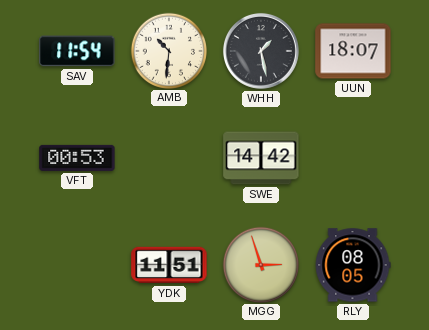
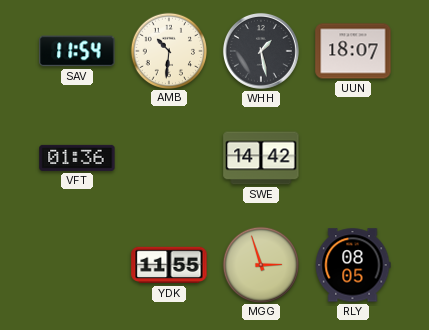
VFT: 00:53 -> 01:36 (77, 158)
YDK: 11:51 -> 11:55 (169, 265)
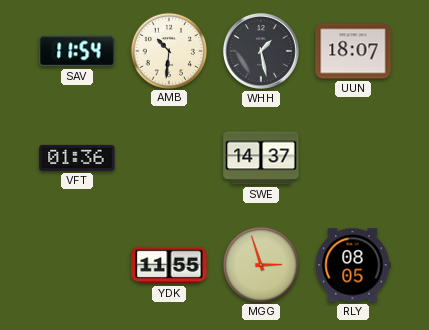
SWE: 14:42 -> 14:37 (261, 158)
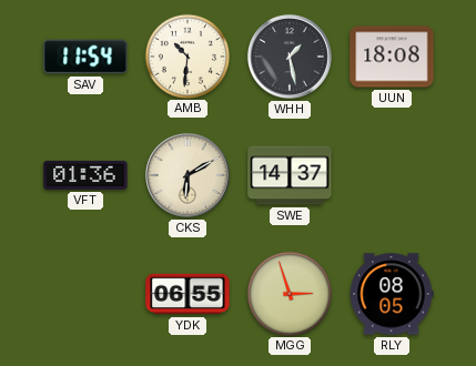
UUN: 18:07 -> 18:08 (392, 57)
CKS: none -> 6:10 (188, 175)
YDK: 11:55 -> 06:55 (188, 294)
